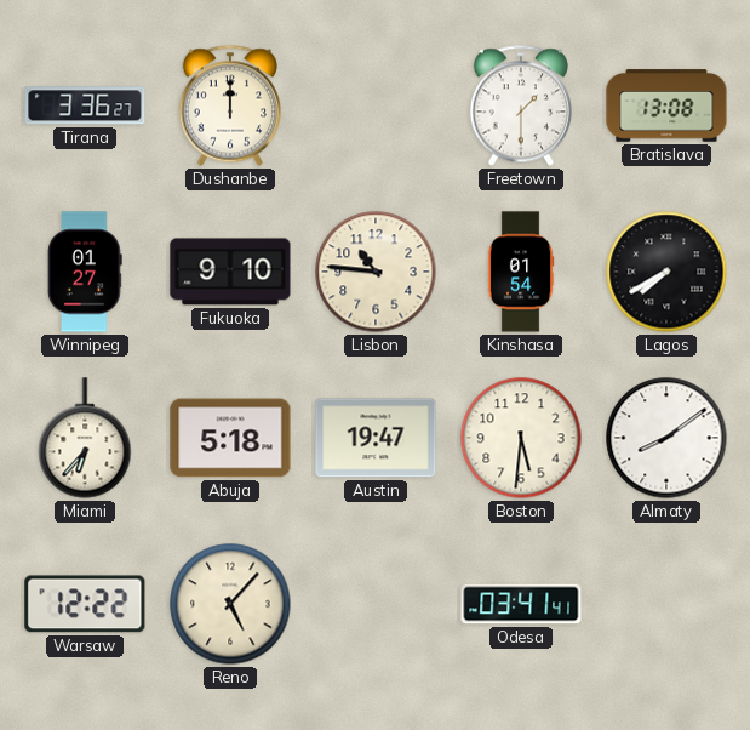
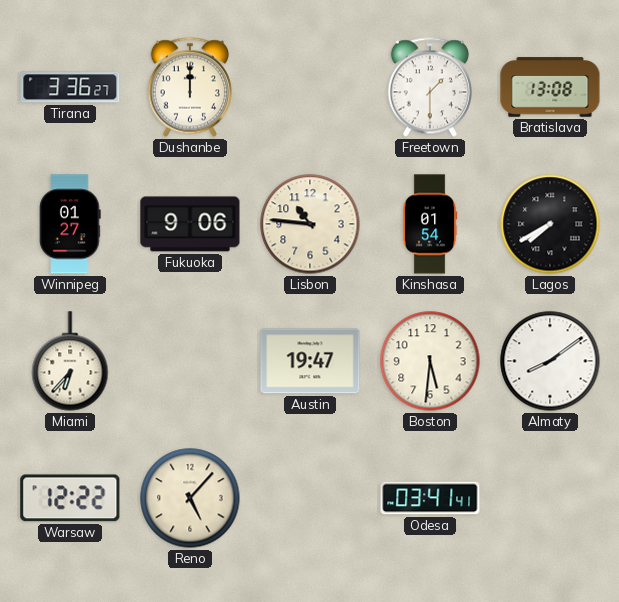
Fukuoka: 9:10 -> 9:06 (190, 224)
Abuja: 5:18 -> none (230, 438)
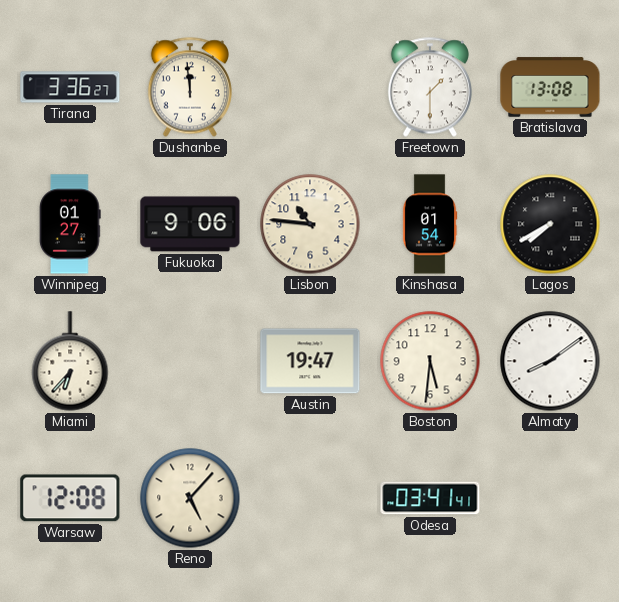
Dushanbe: 12:00 -> 11:59 (190, 87)
Warsaw: 12:22 -> 12:08 (70, 498)
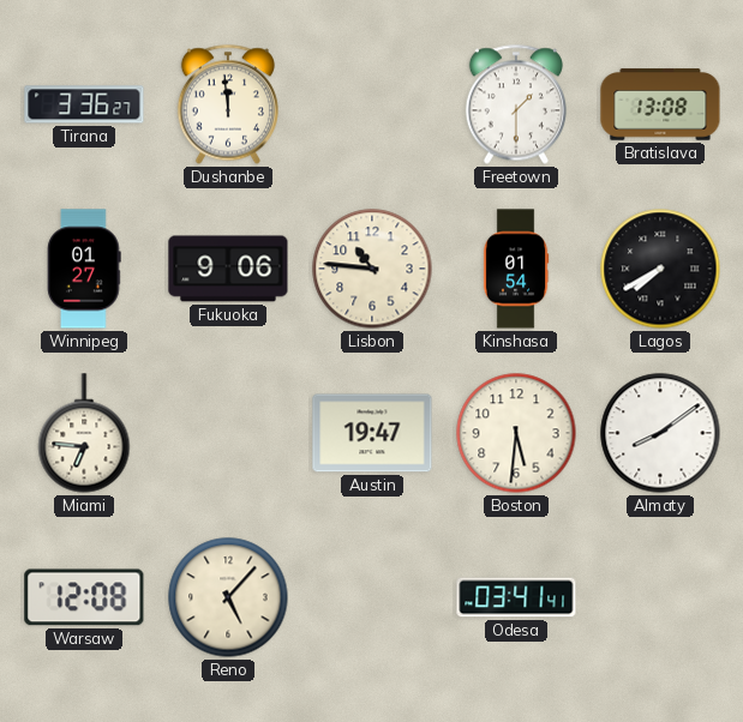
Miami: 6:37 -> 6:46 (84, 433)
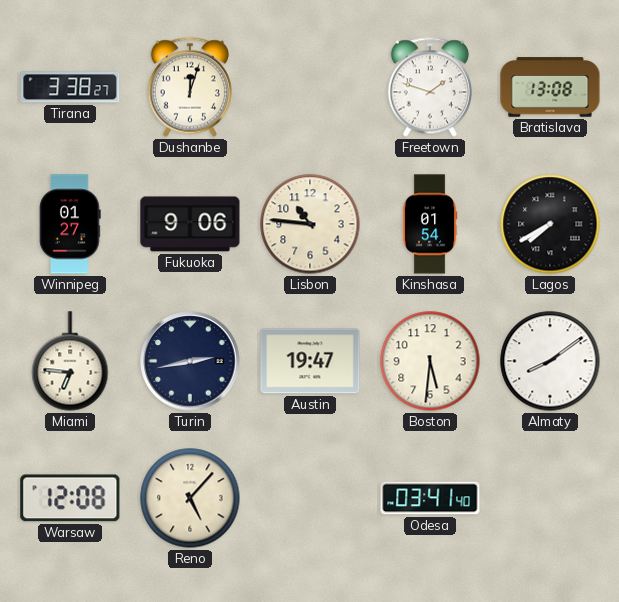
Tirana: 3:36 -> 3:38 (70, 87)
Dushanbe: 11:59 -> 12:03 (190, 87)
Freetown: 1:30 -> 1:48 (430, 87)
Turin: none -> 2:43 (190, 361)
Odesa: 03:41:41 -> 03:41:40 (430, 498)
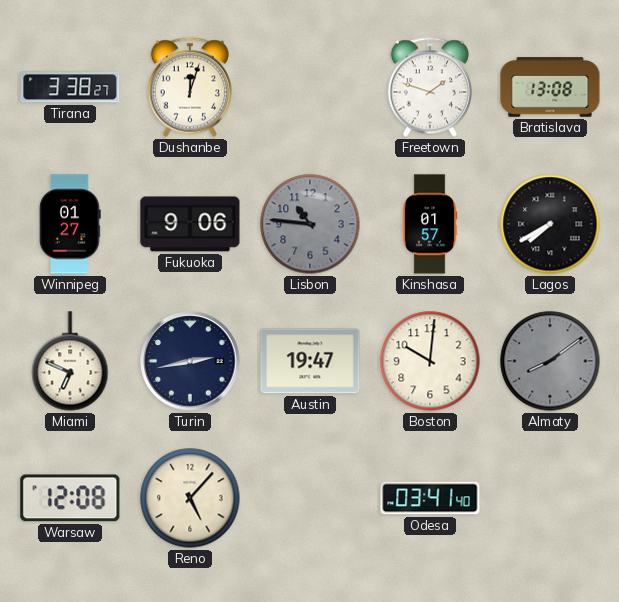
Lisbon dial: cream -> grey (310, 224)
Kinshasa: 01:54 -> 01:57 (430, 224)
Miami: 6:46 -> 6:49 (70, 361)
Boston: 5:31 -> 10:01 (430, 361)
Almaty dial: white -> grey (550, 361)
